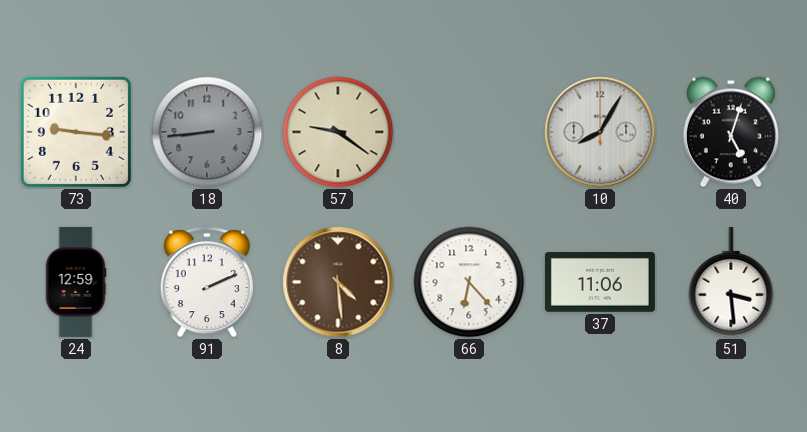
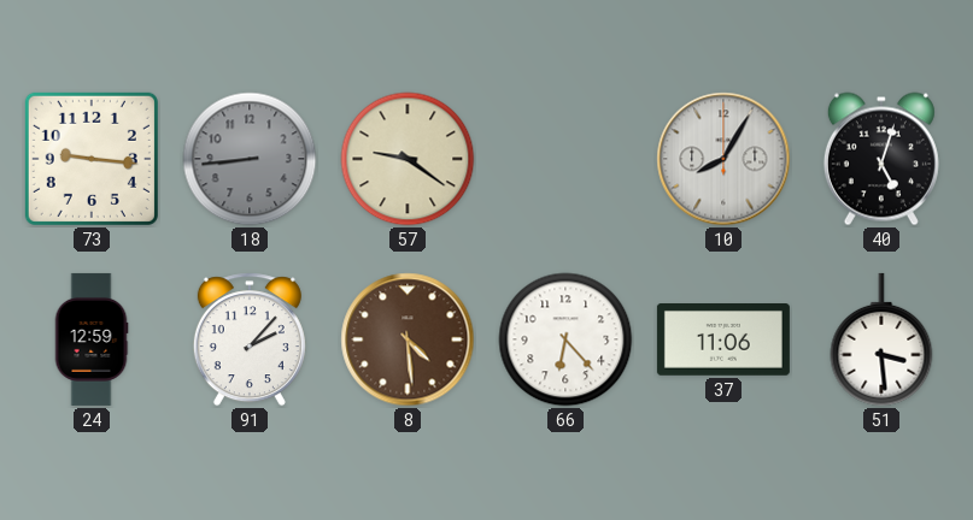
91: 2:11 -> 2:07 (250, 339)
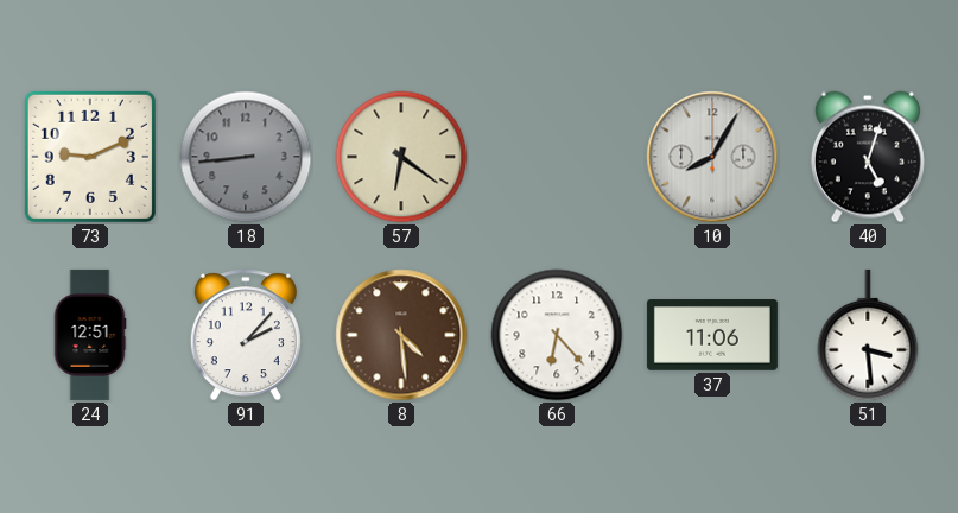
73: 9:16 -> 9:11 (90, 157)
57: 9:21 -> 6:21 (401, 157)
24: 12:59 -> 12:51 (90, 335)
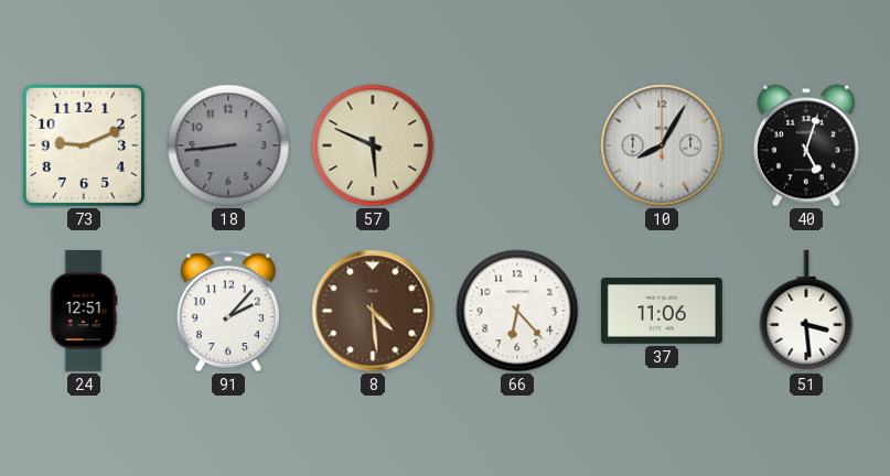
57: 6:21 -> 5:49 (373, 145)
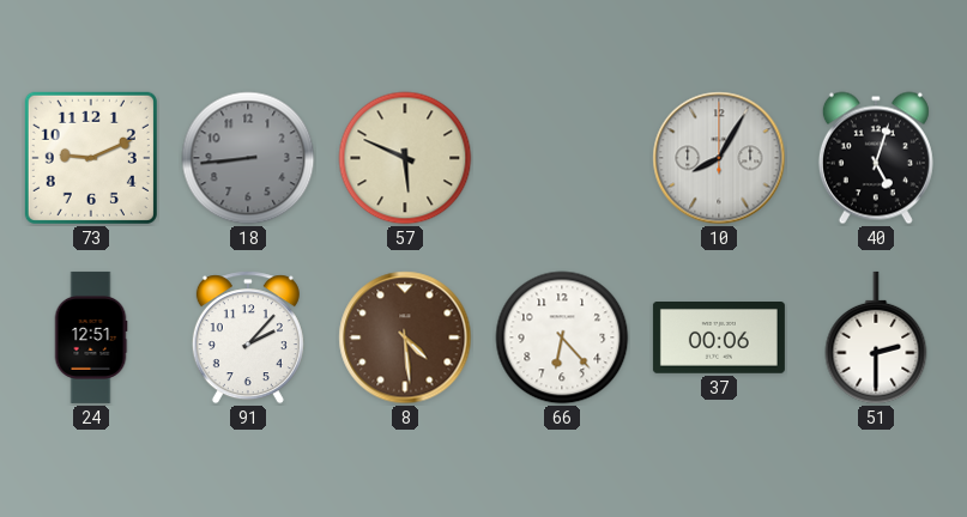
37: 11:06 -> 00:06 (719, 339)
51: 3:29 -> 2:30 (876, 337)
